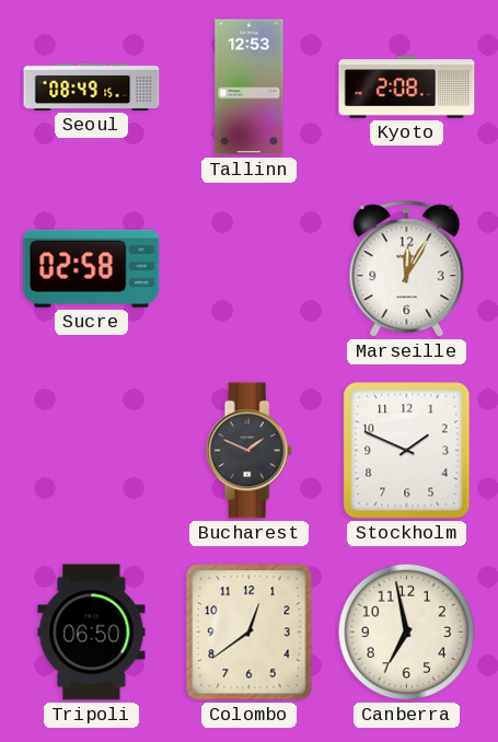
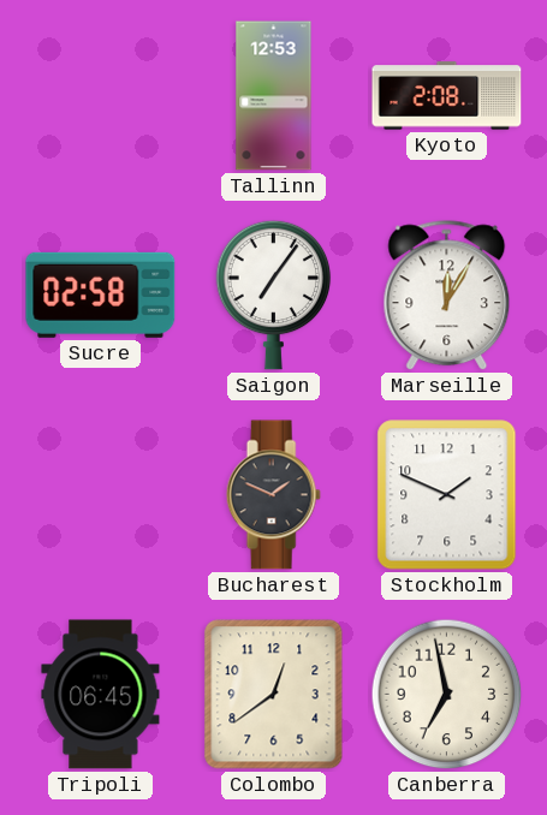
Seoul: 08:49 -> none (92, 86)
Saigon: none -> 7:06 (274, 295)
Tripoli: 06:50 -> 06:45 (101, 695)
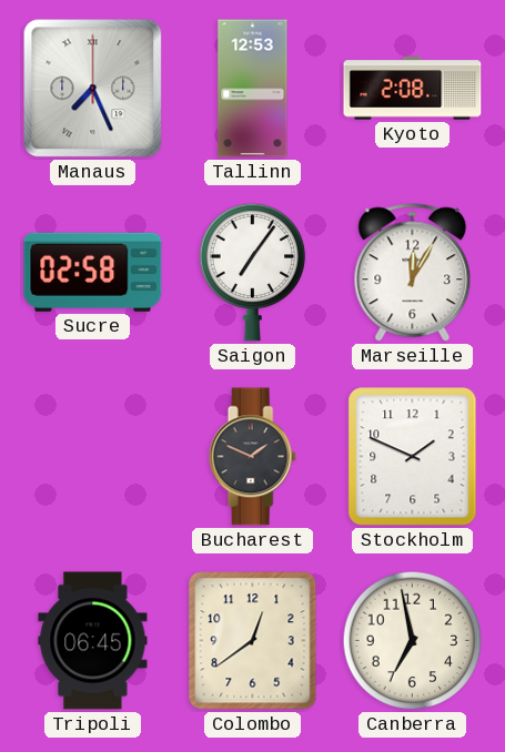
Manaus: none -> 7:26 (93, 89)
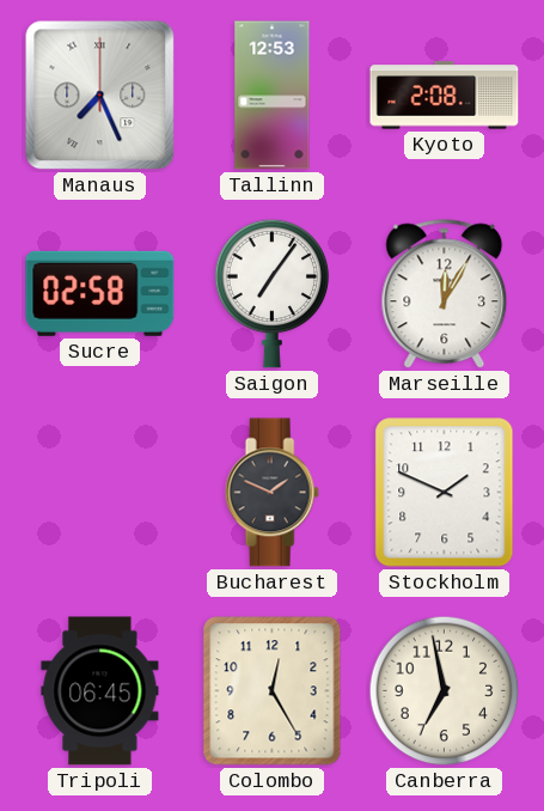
Colombo: 12:39 -> 12:25 (273, 691)
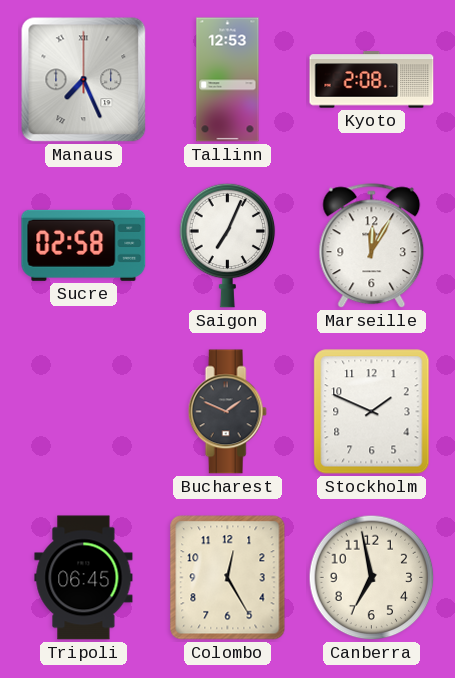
Saigon: 7:06 -> 7:04 (228, 245)
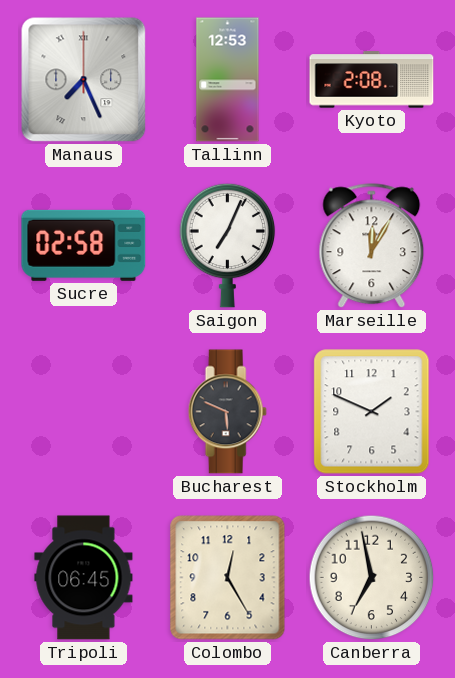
Bucharest: 1:49 -> 5:49 (227, 412)
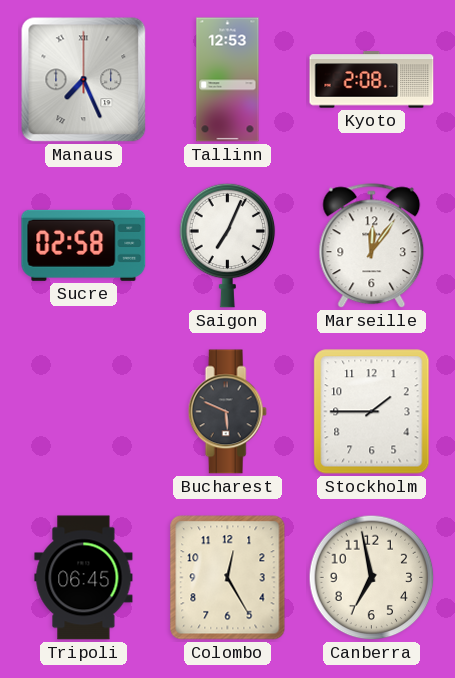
Marseille: 12:05 -> 12:06 (372, 246)
Stockholm: 1:49 -> 1:45 (372, 412)
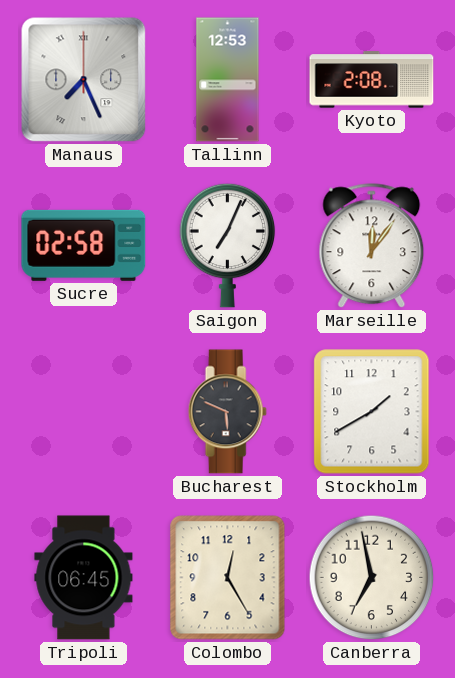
Stockholm: 1:45 -> 1:40 (372, 412)
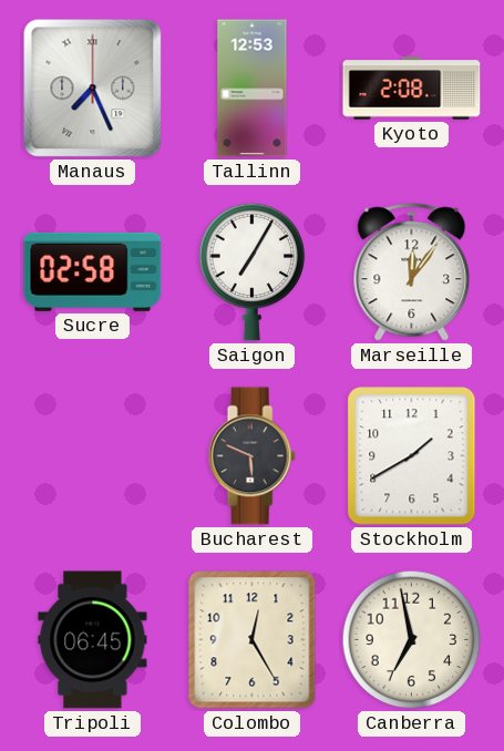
Saigon: 7:04 -> 7:05 (253, 271)
